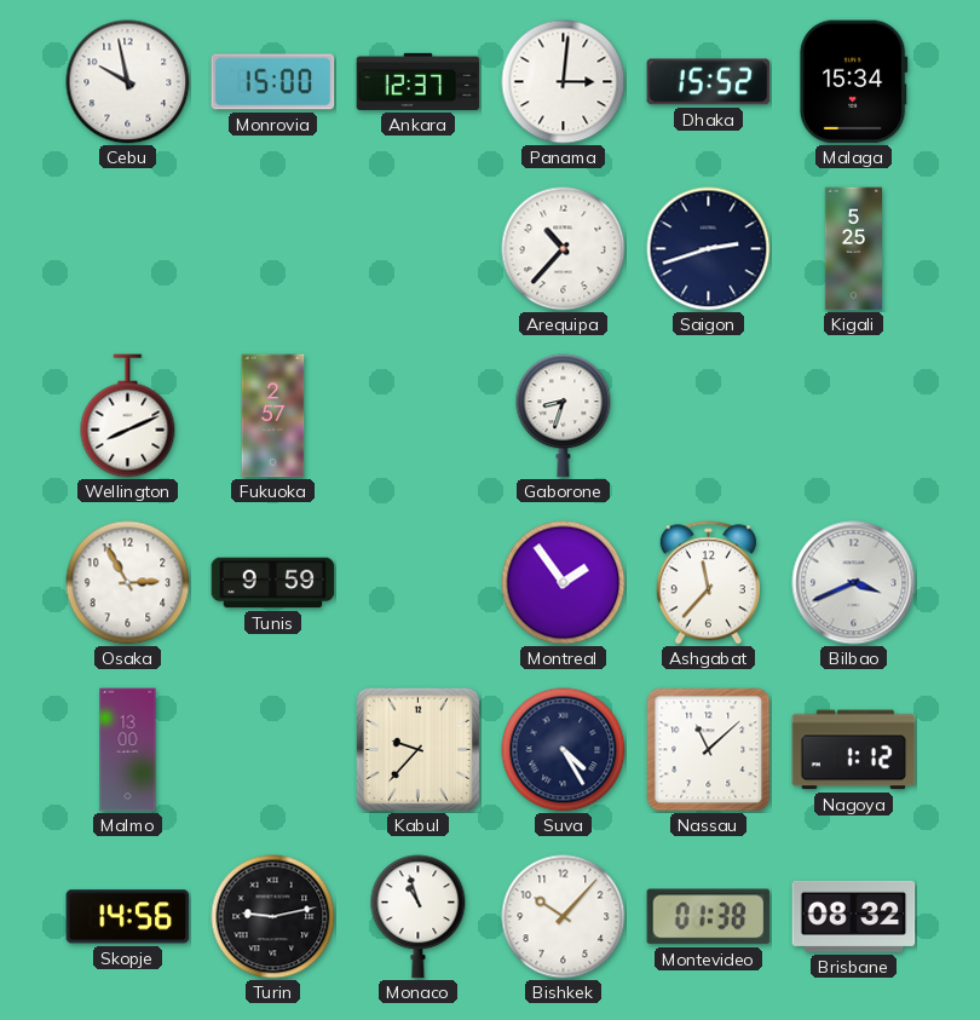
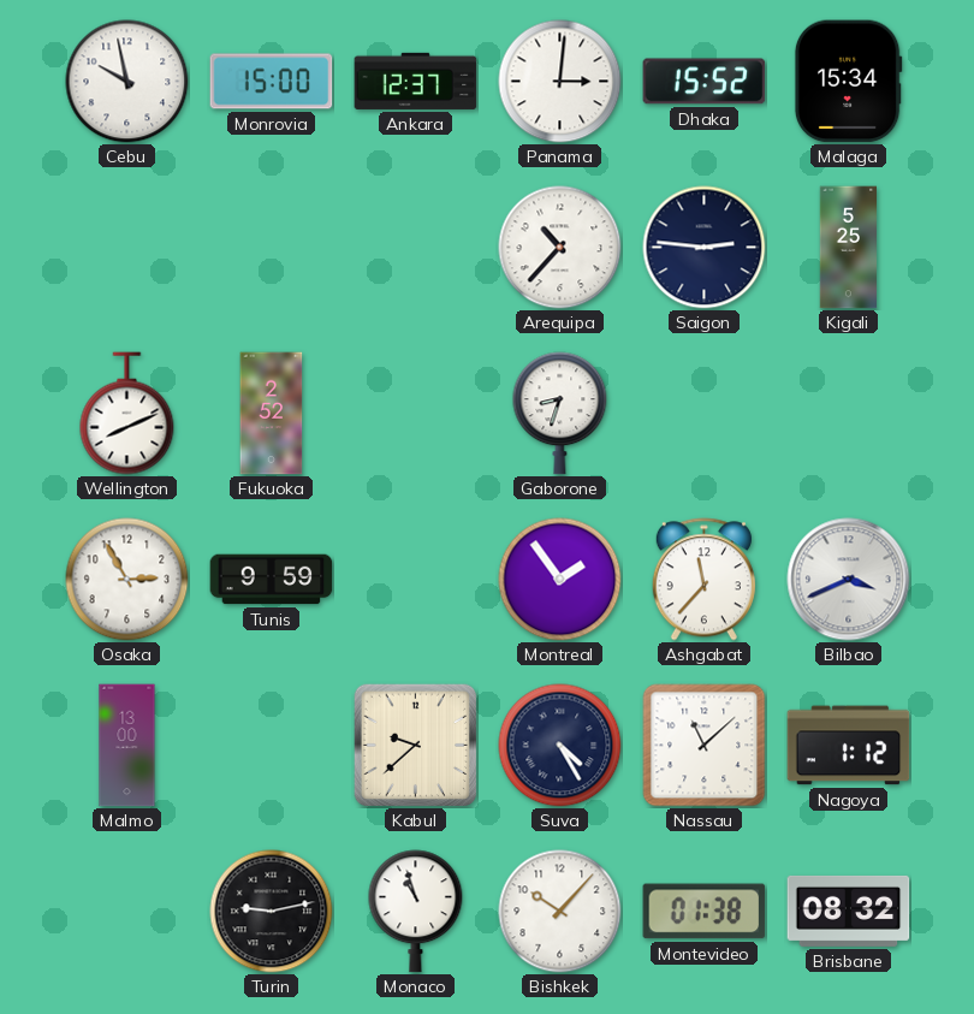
Saigon: 2:42 -> 2:46 (705, 248)
Fukuoka: 2:57 -> 2:52 (272, 414)
Kabul: 9:37 -> 9:38 (415, 745)
Skopje: 14:56 -> none (128, 917)
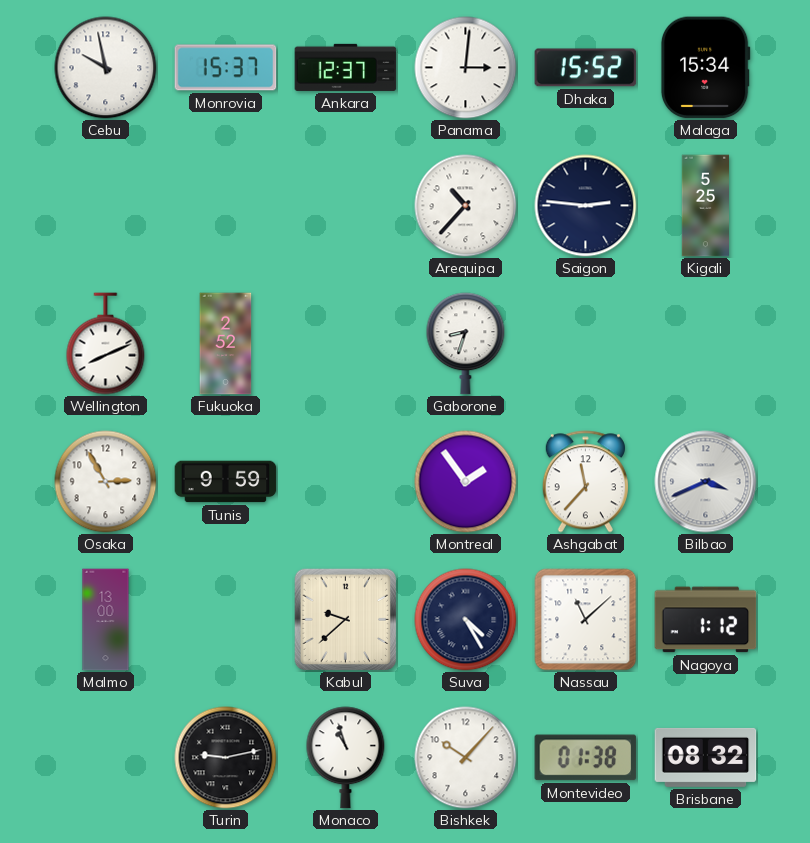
Monrovia: 15:00 -> 15:37 (226, 68)
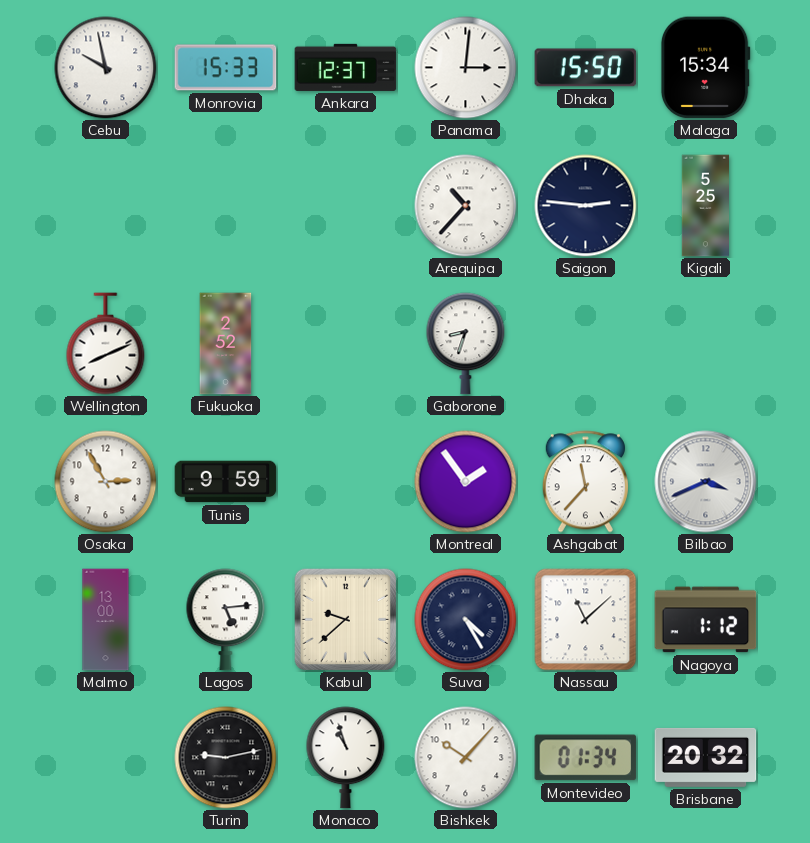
Monrovia: 15:37 -> 15:33 (226, 68)
Dhaka: 15:52 -> 15:50 (586, 68)
Lagos: none -> 5:14 (226, 620)
Montevideo: 01:38 -> 01:34 (586, 758)
Brisbane: 08:32 -> 20:32 (706, 757)
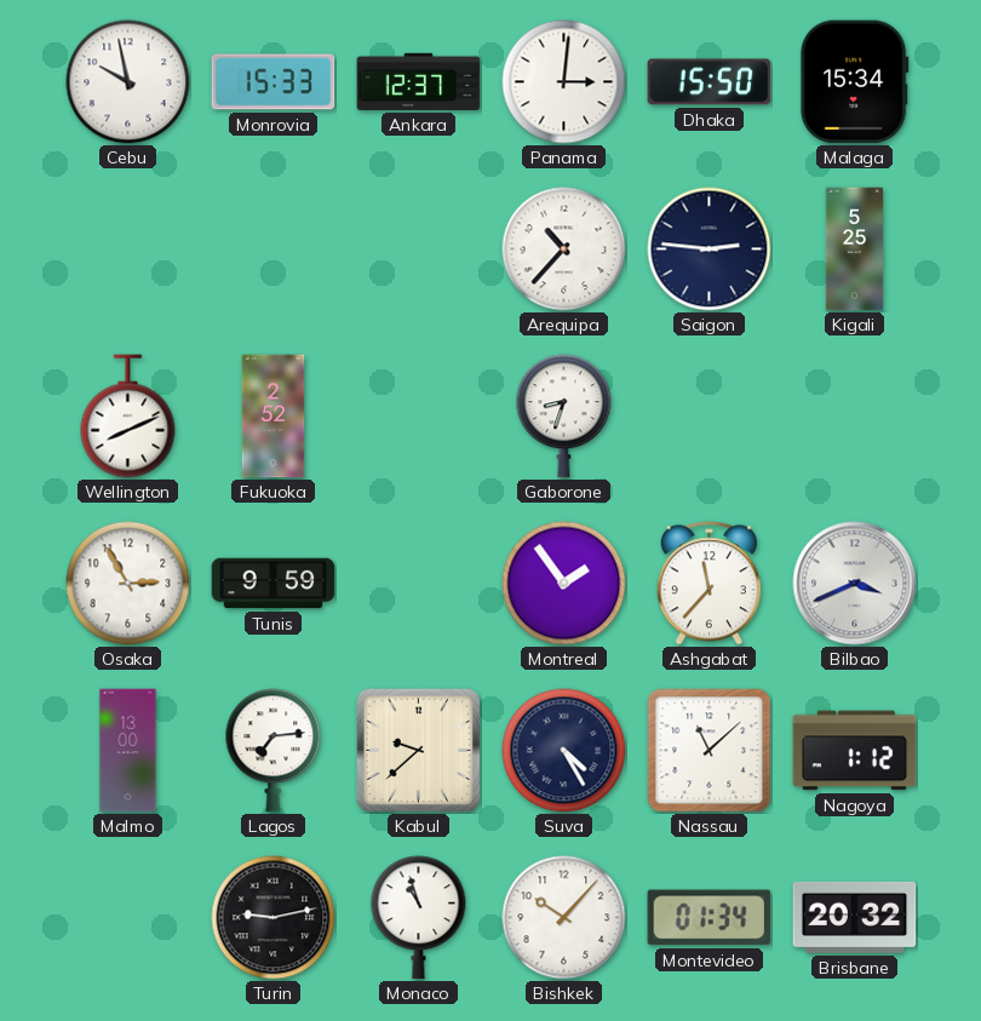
Lagos: 5:14 -> 7:14 (274, 751)
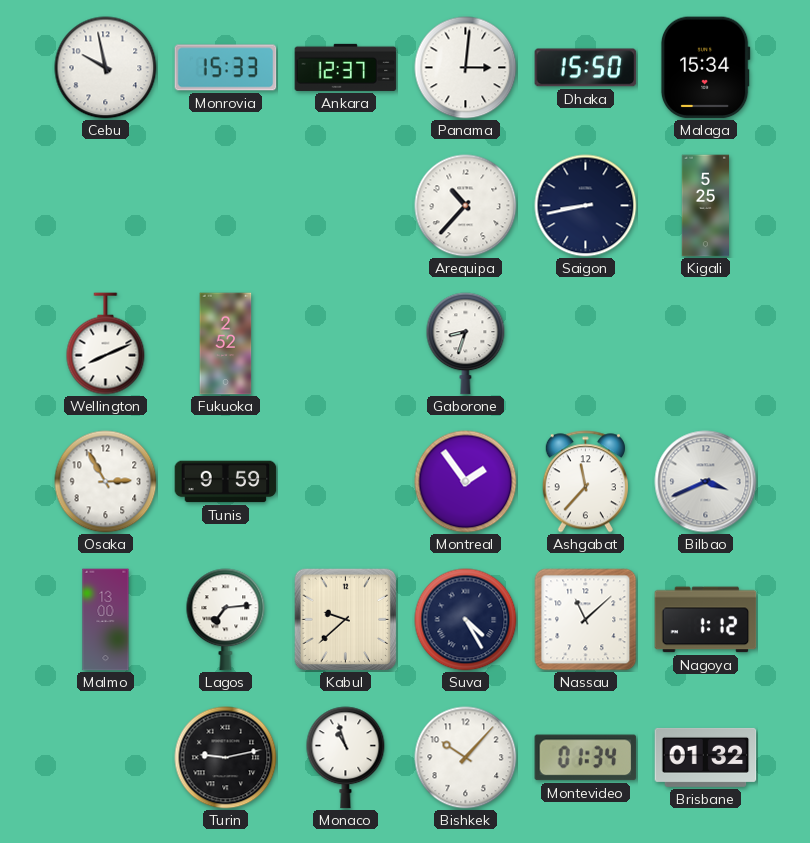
Saigon: 2:46 -> 8:43 (586, 206)
Brisbane: 20:32 -> 01:32 (706, 757)
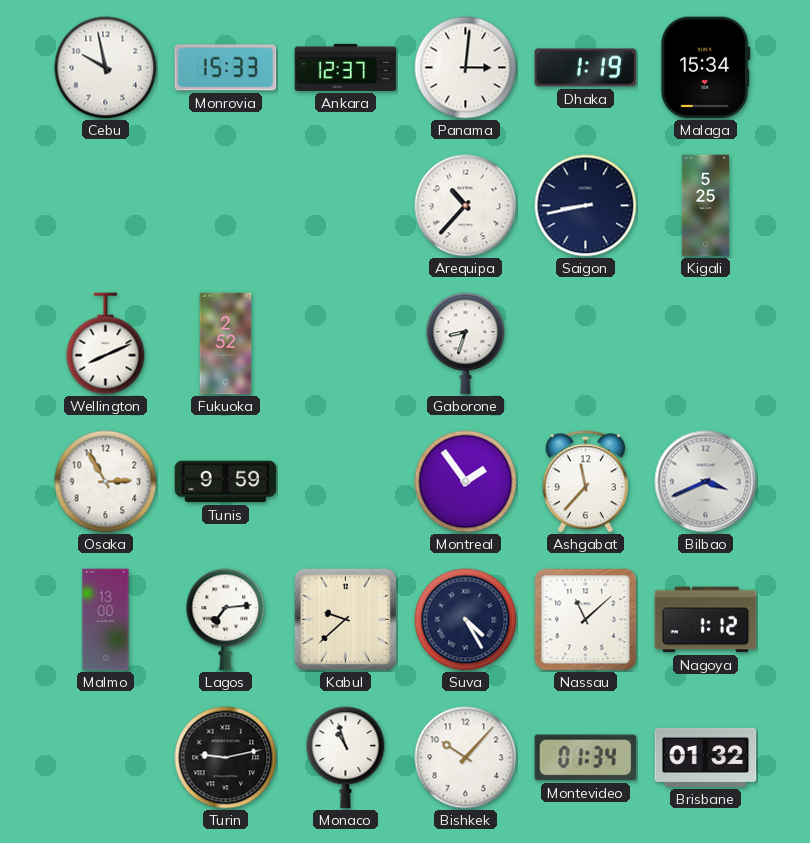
Dhaka: 15:50 -> 1:19 (586, 68)
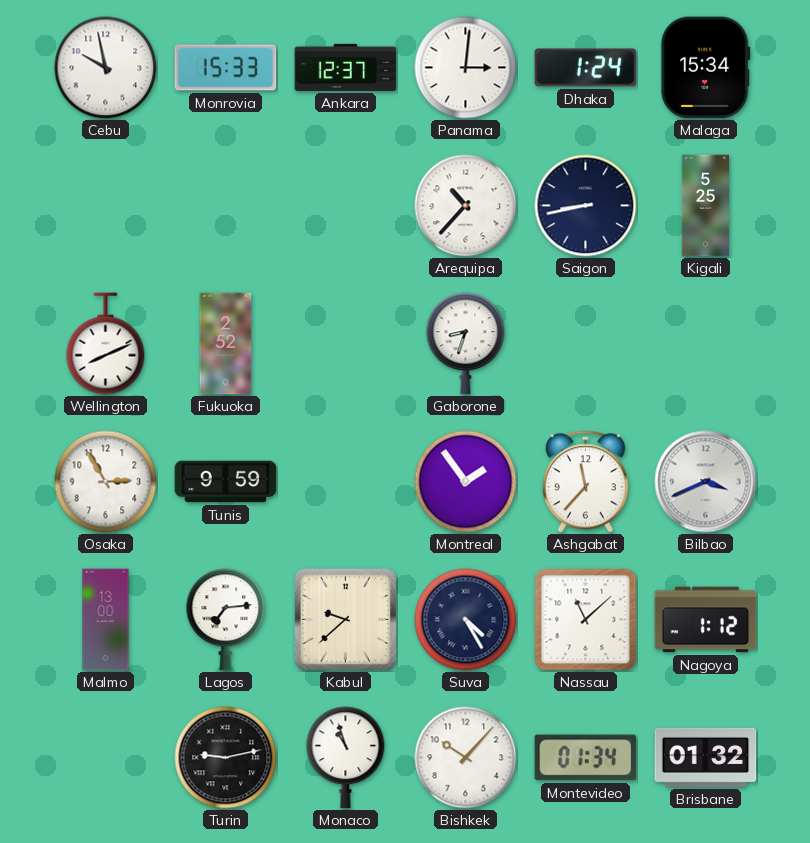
Dhaka: 1:19 -> 1:24 (586, 68)
